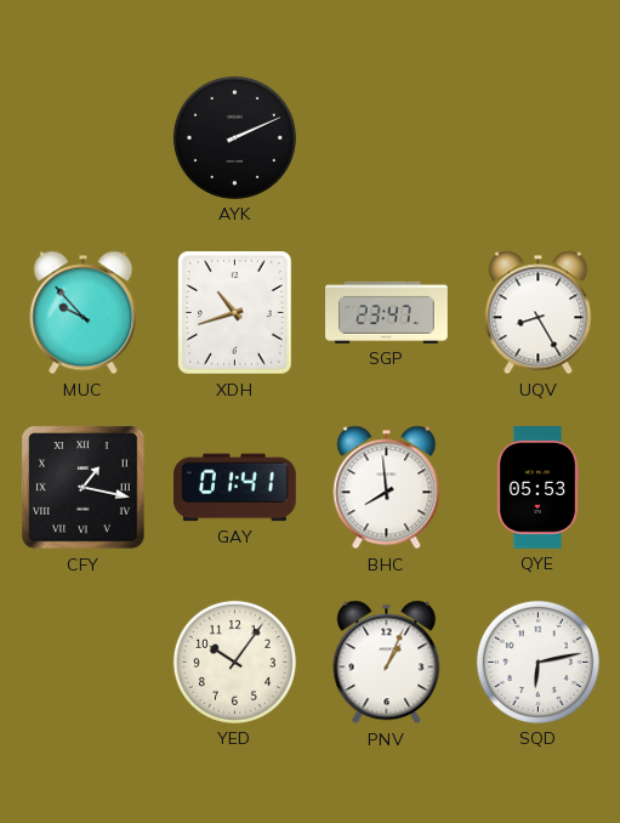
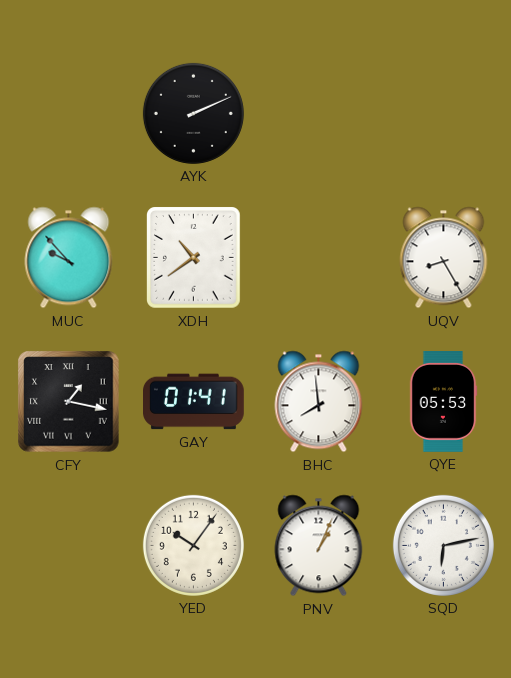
XDH: 10:42 -> 10:39 (194, 258)
SGP: 23:47 -> none (387, 312)
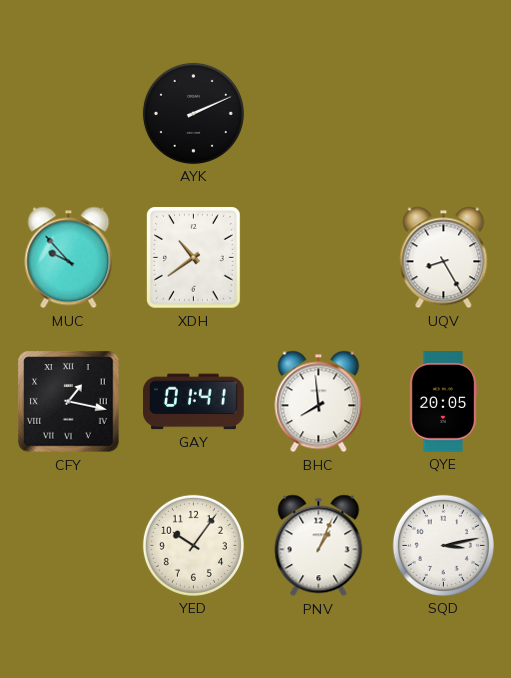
QYE: 05:53 -> 20:05 (443, 402)
SQD: 6:13 -> 3:13 (443, 545)
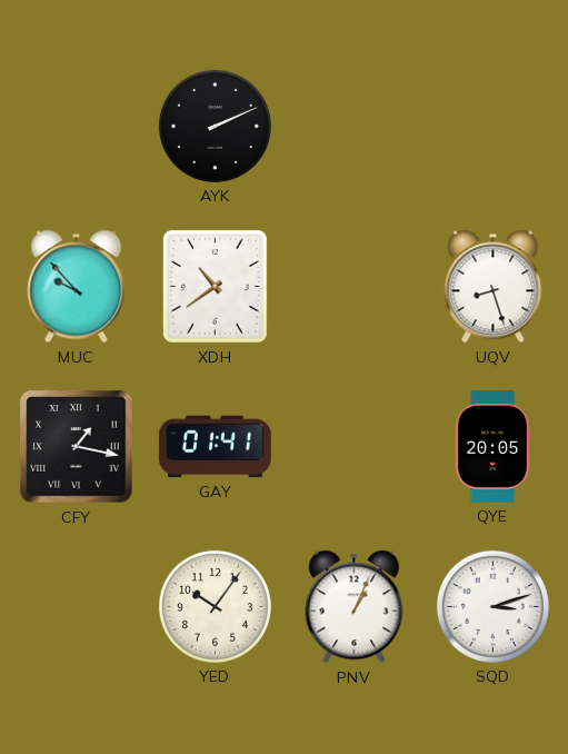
UQV: 8:25 -> 8:27 (494, 287)
BHC: 7:59 -> none (319, 402)
SQD: 3:13 -> 3:12 (492, 606)
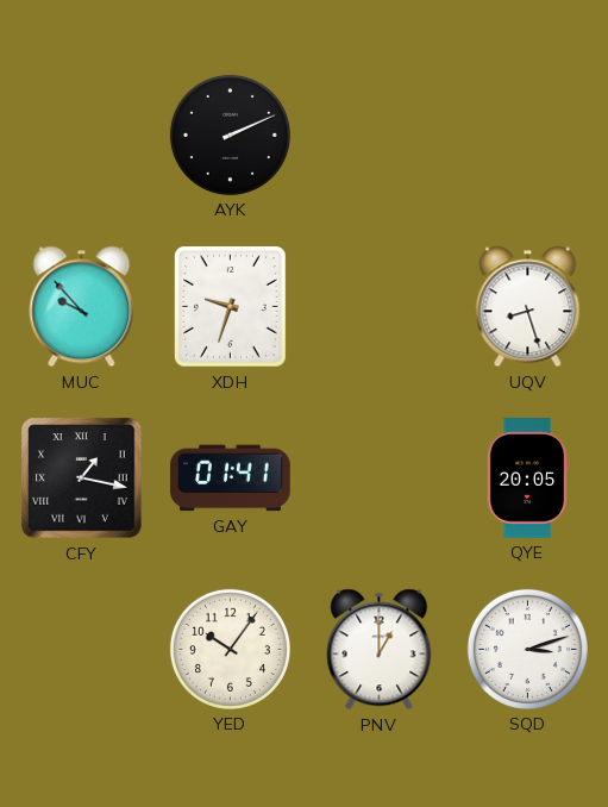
XDH: 10:39 -> 9:33 (231, 307)
PNV: 1:04 -> 1:00 (380, 650)
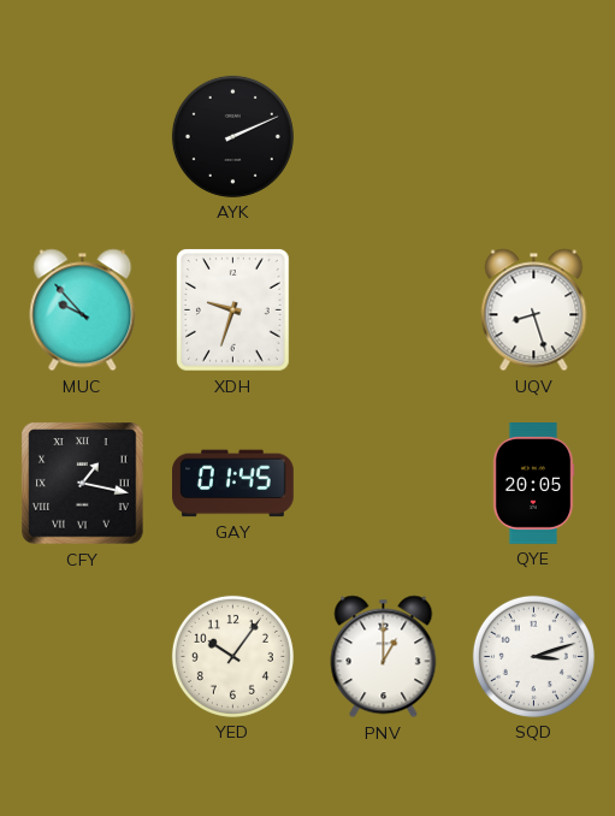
GAY: 01:41 -> 01:45 (233, 484)
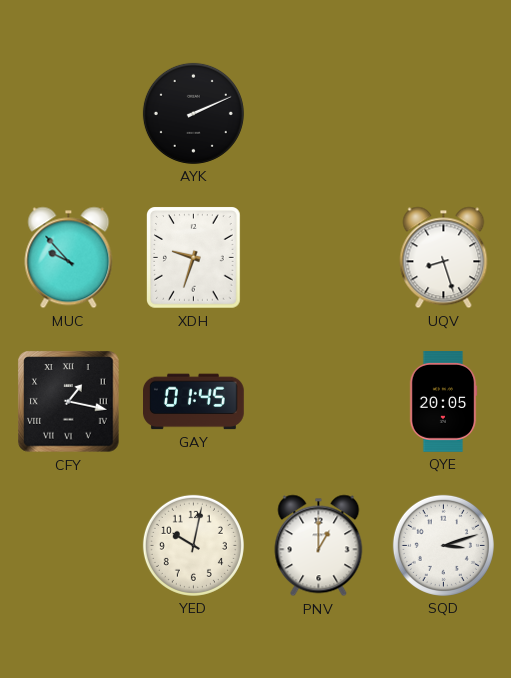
YED: 10:06 -> 10:02 (193, 545)
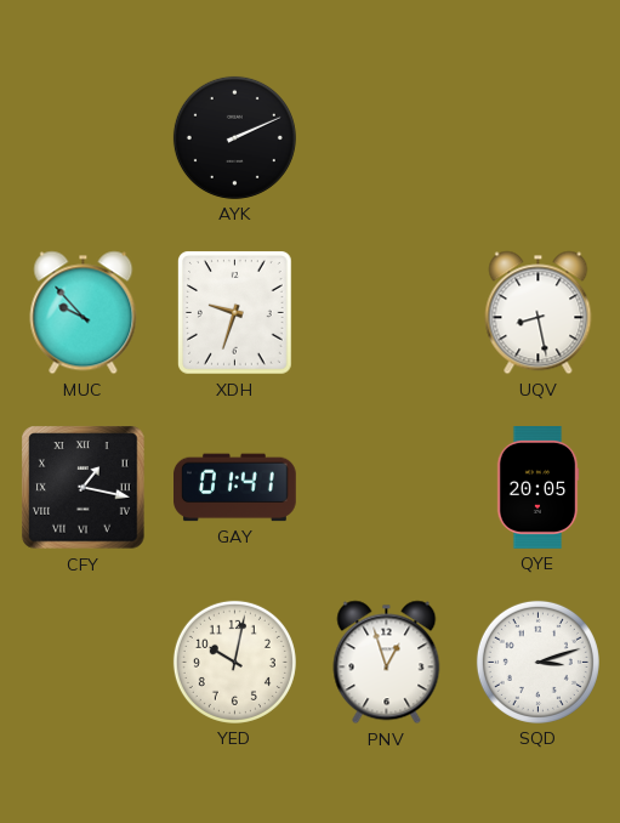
UQV: 8:27 -> 8:28 (539, 313)
GAY: 01:45 -> 01:41 (235, 488)
PNV: 1:00 -> 12:57 (387, 663)
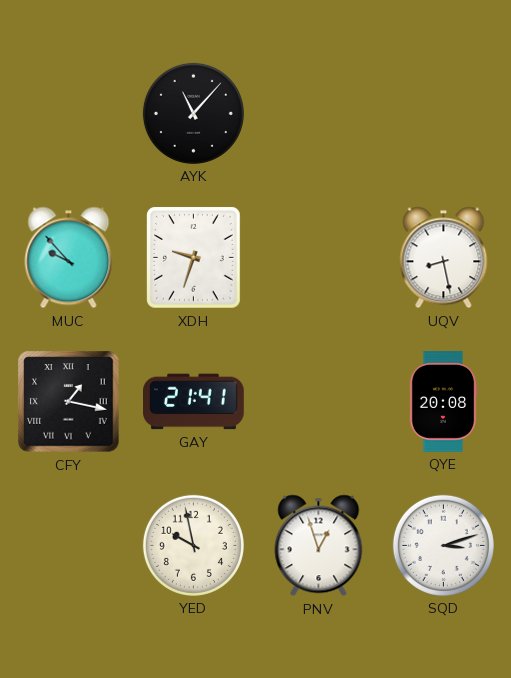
AYK: 2:11 -> 11:07 (193, 113)
GAY: 01:41 -> 21:41 (194, 402)
QYE: 20:05 -> 20:08 (443, 402)
YED: 10:02 -> 9:58 (193, 545)
